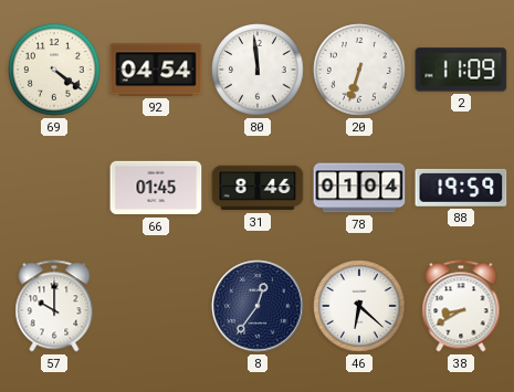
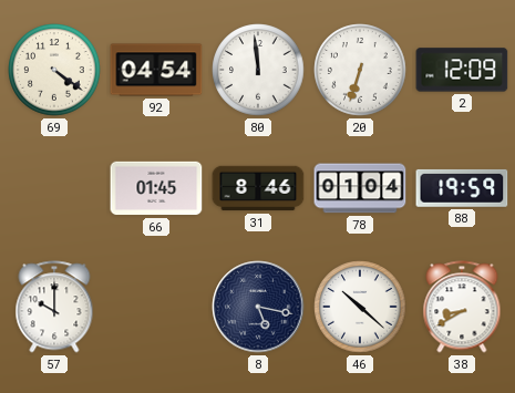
2: 11:09 -> 12:09 (462, 70)
8: 12:36 -> 5:17 (258, 307)
46: 6:22 -> 10:22 (360, 307)
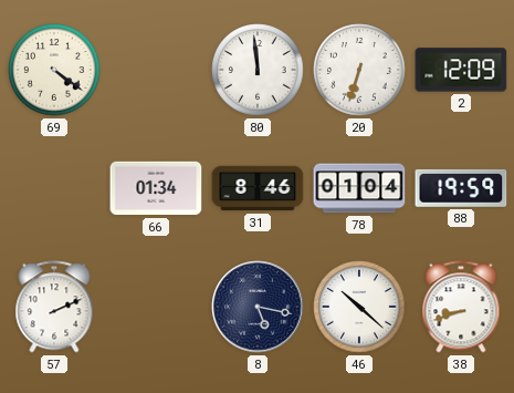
92: 04:54 -> none (156, 70)
66: 01:45 -> 01:34 (156, 188)
57: 10:00 -> 2:11 (54, 307)
38: 8:40 -> 8:42 (461, 307)
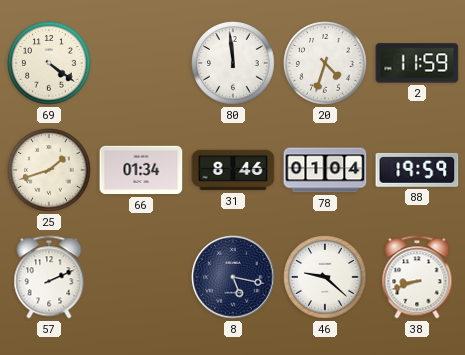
20: 6:33 -> 4:33 (325, 63)
2: 12:09 -> 11:59 (417, 63)
25: none -> 1:42 (49, 170)
46: 10:22 -> 9:22 (325, 277)
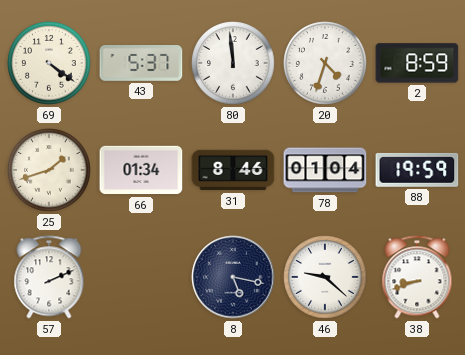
43: none -> 5:37 (141, 64)
2: 11:59 -> 8:59 (417, 63)
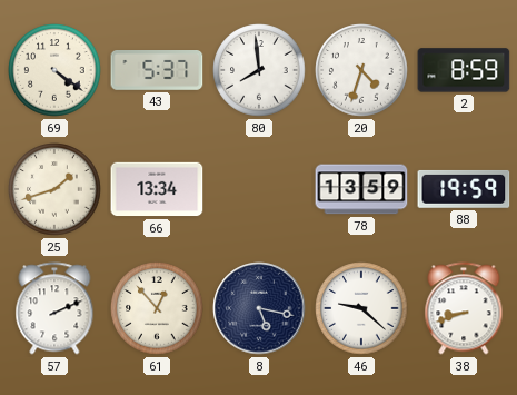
80: 11:59 -> 7:59 (259, 70)
66: 01:34 -> 13:34 (157, 189)
31: 8:46 -> none (233, 170)
78: 01:04 -> 13:59 (361, 189)
61: none -> 12:53 (157, 308)
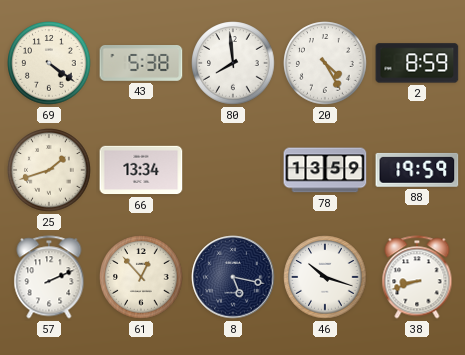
43: 5:37 -> 5:38 (141, 64)
20: 4:33 -> 4:25 (325, 63)
46: 9:22 -> 10:18 (325, 277)
